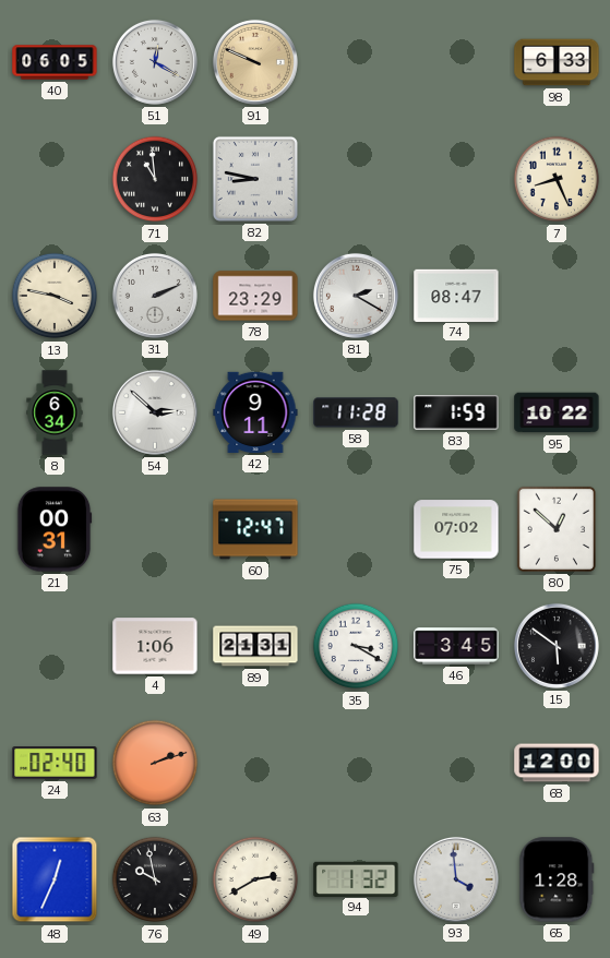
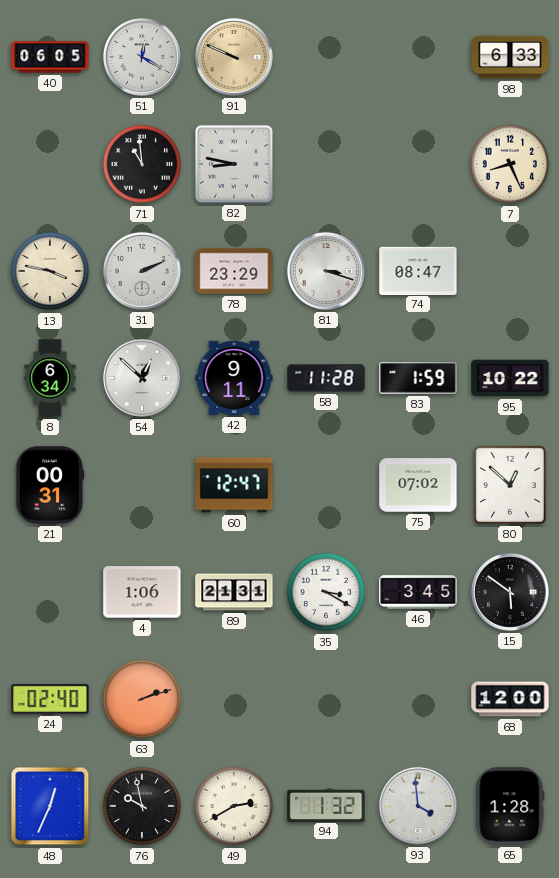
81: 2:20 -> 3:18 (326, 271)
54: 2:52 -> 12:52 (142, 378)
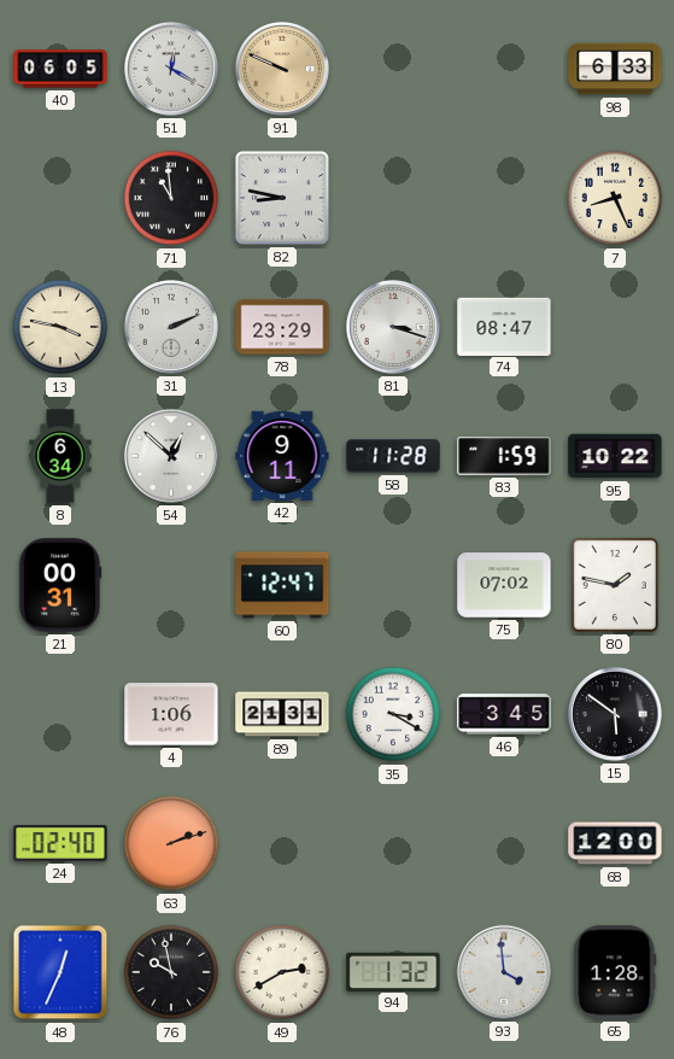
80: 12:52 -> 1:47 (615, 585)
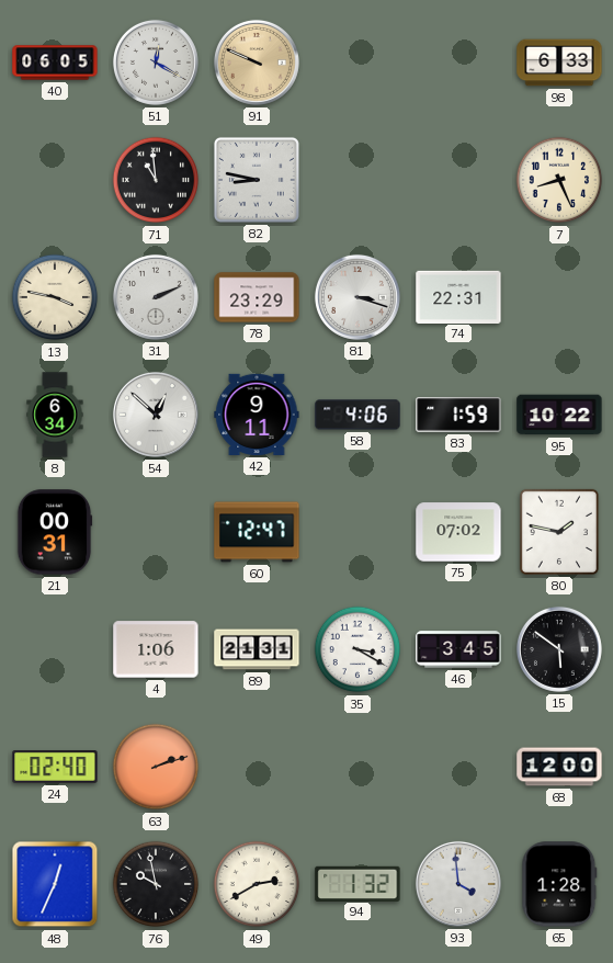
74: 08:47 -> 22:31 (458, 296)
58: 11:28 -> 4:06 (357, 415)
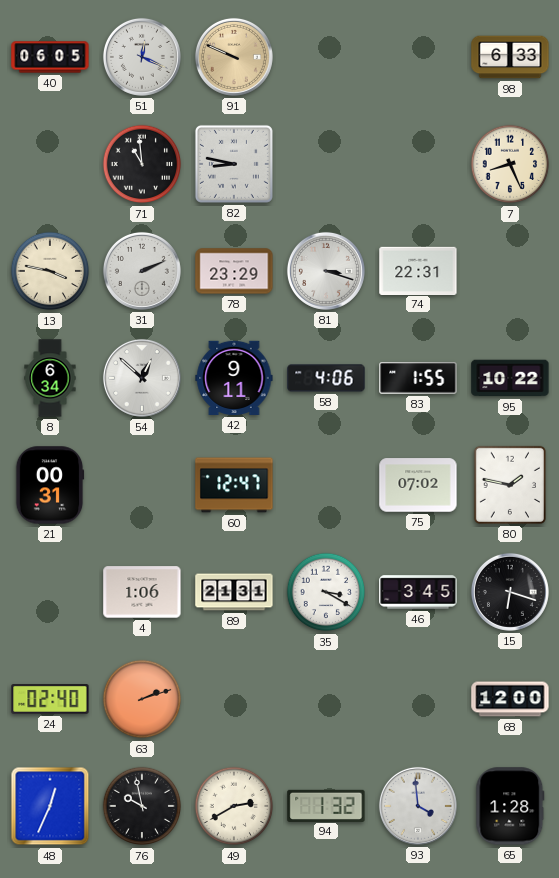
51: 12:20 -> 12:19 (142, 57)
83: 1:59 -> 1:55 (418, 378)
15: 5:51 -> 6:18 (510, 592)
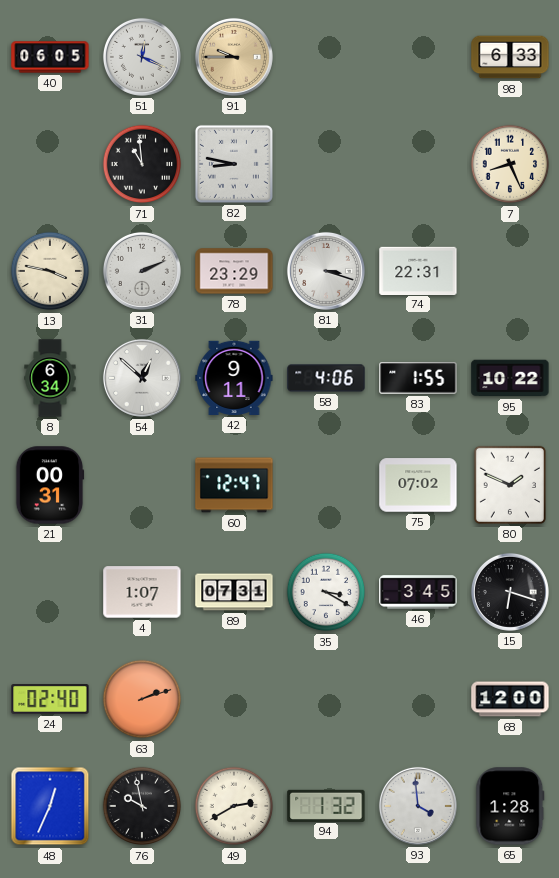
91: 9:49 -> 9:45 (234, 57)
80: 1:47 -> 1:49 (510, 485)
4: 1:06 -> 1:07 (142, 592)
89: 21:31 -> 07:31 (234, 592)
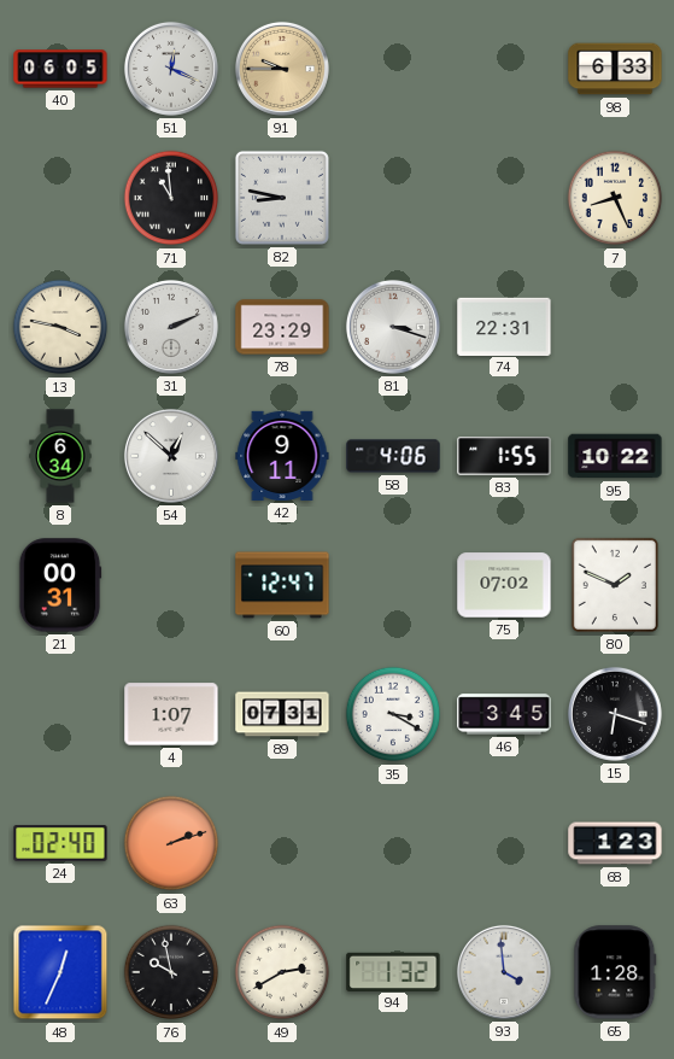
68: 12:00 -> 1:23 (615, 843)
